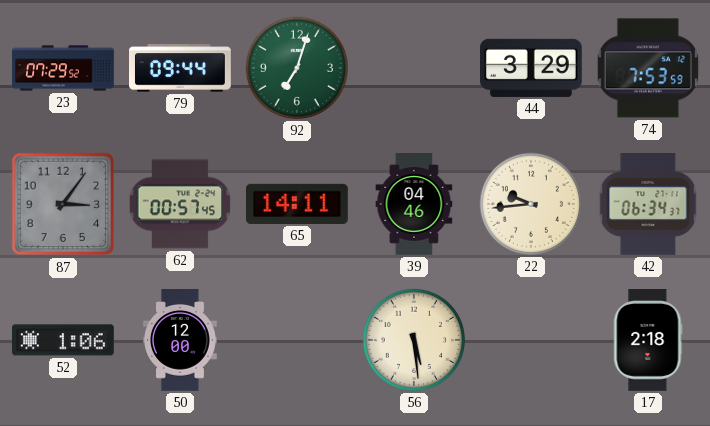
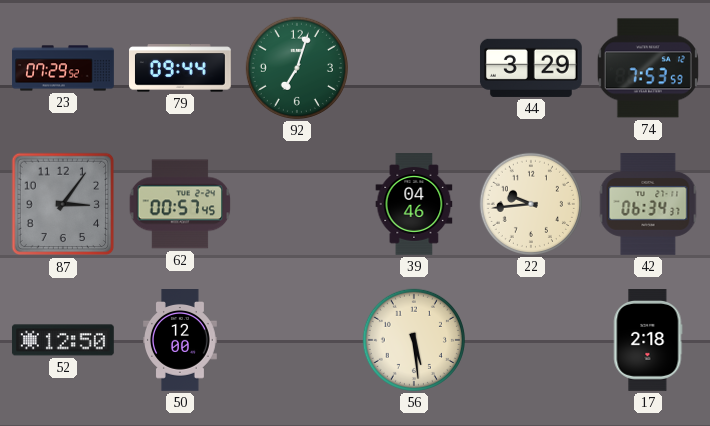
65: 14:11 -> none (297, 204)
52: 1:06 -> 12:50 (63, 340)
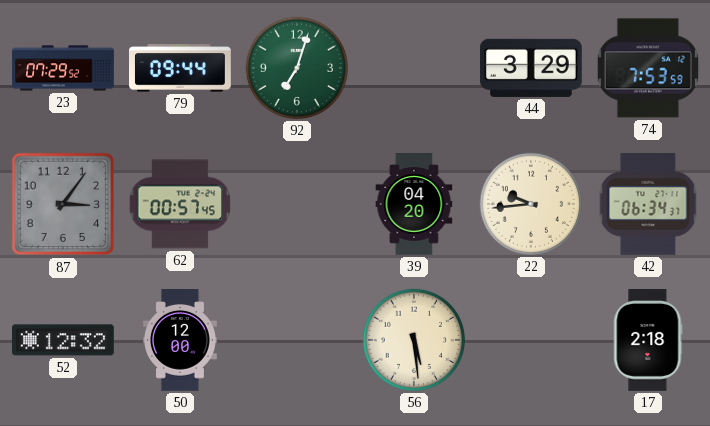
39: 04:46 -> 04:20 (414, 205)
52: 12:50 -> 12:32 (63, 340)
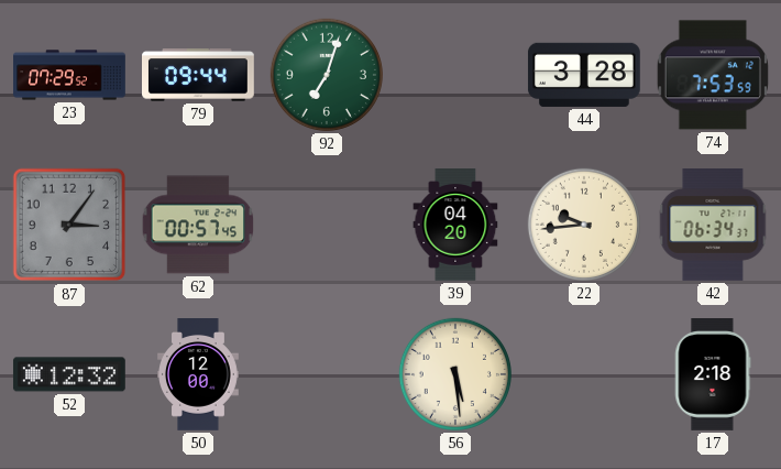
44: 3:29 -> 3:28 (584, 75)
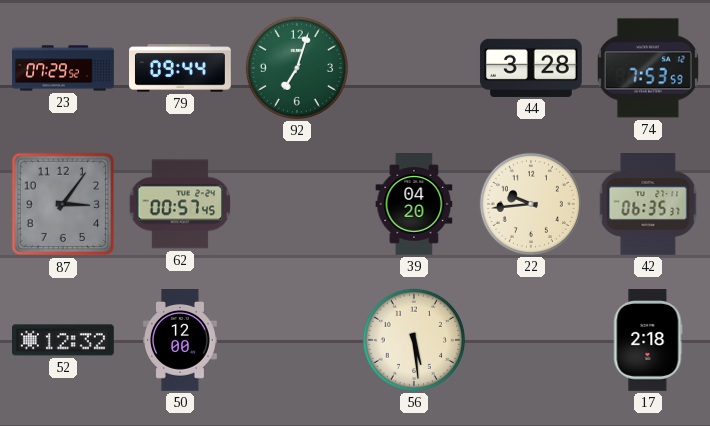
42: 06:34 -> 06:35 (648, 205)
